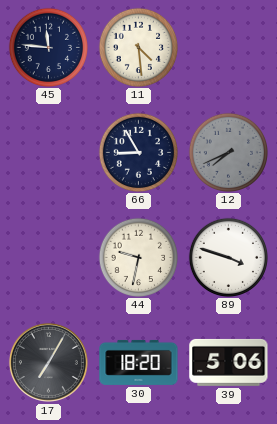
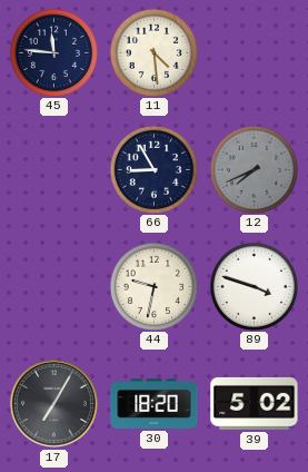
39: 5:06 -> 5:02 (255, 403)
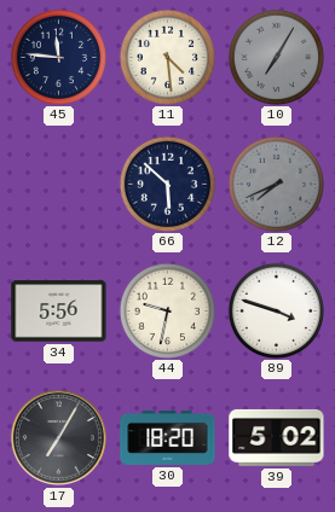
10: none -> 7:05 (276, 57)
66: 8:55 -> 5:52 (167, 184)
34: none -> 5:56 (59, 312)
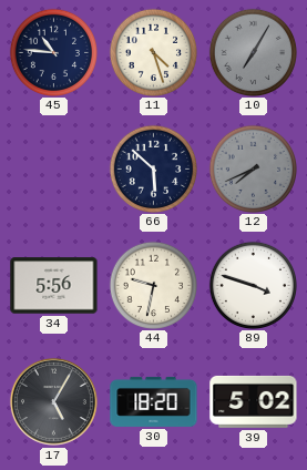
45: 11:46 -> 10:46 (53, 52)
11: 4:29 -> 4:27 (153, 52)
17: 7:05 -> 5:05 (53, 401)
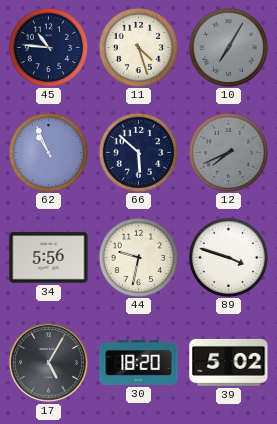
62: none -> 10:56 (48, 152)
